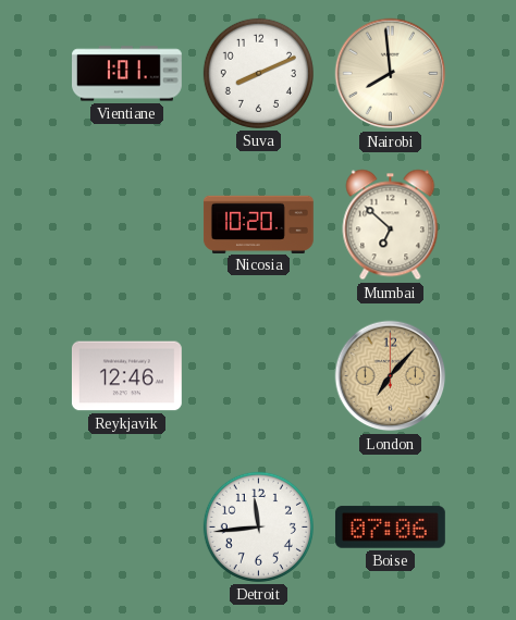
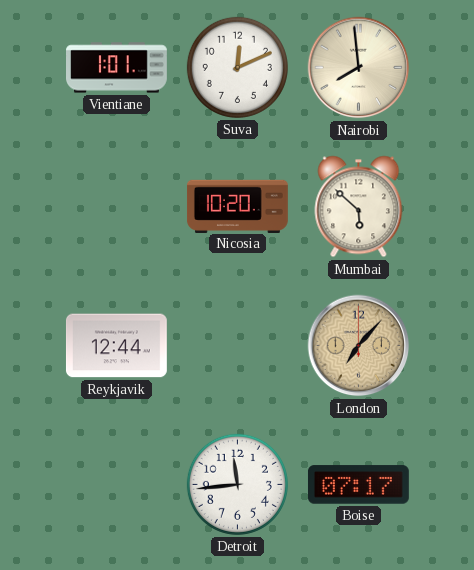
Suva: 8:11 -> 12:11 (237, 67)
Mumbai: 6:52 -> 5:52 (359, 207)
Reykjavik: 12:46 -> 12:44 (116, 346)
Boise: 07:06 -> 07:17 (358, 485)
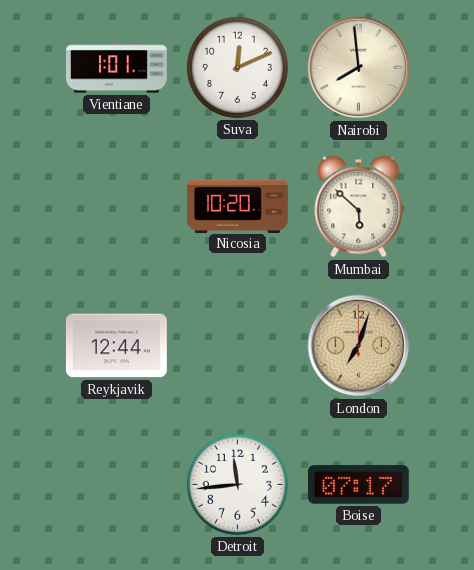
London: 7:07 -> 7:03 (359, 346)
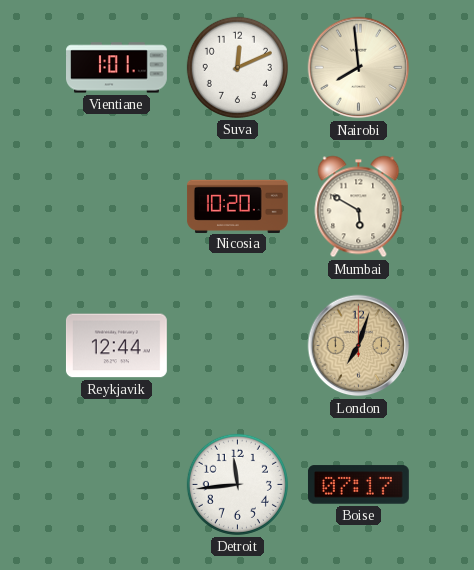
Mumbai: 5:52 -> 5:50 (359, 207)
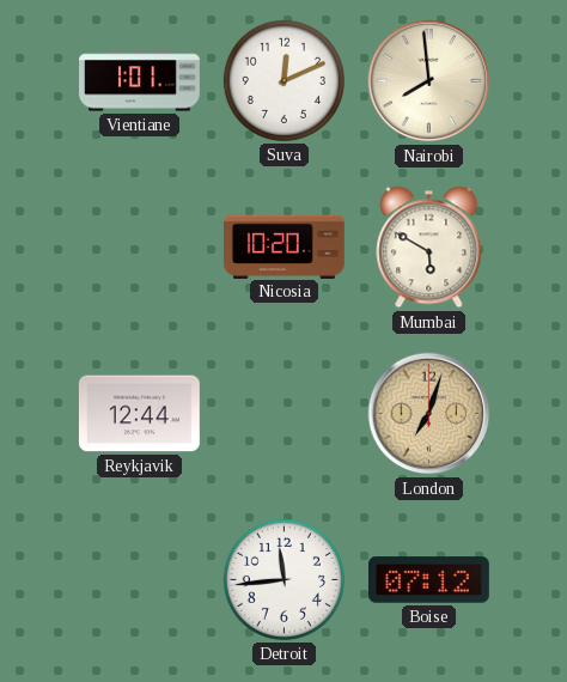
Boise: 07:17 -> 07:12 (428, 580)
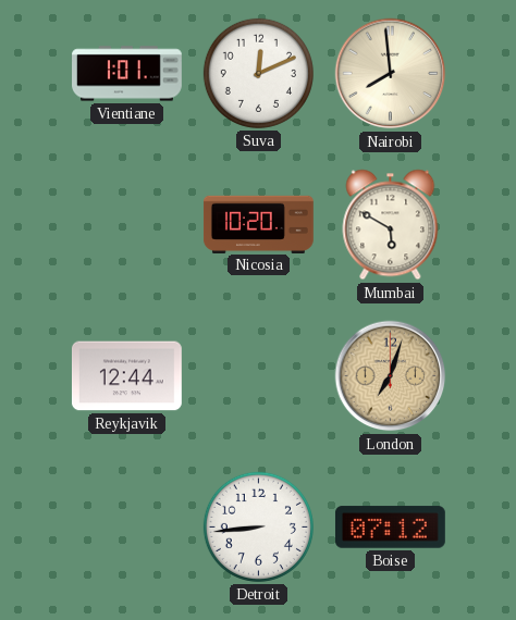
Detroit: 11:44 -> 8:44 (258, 526)
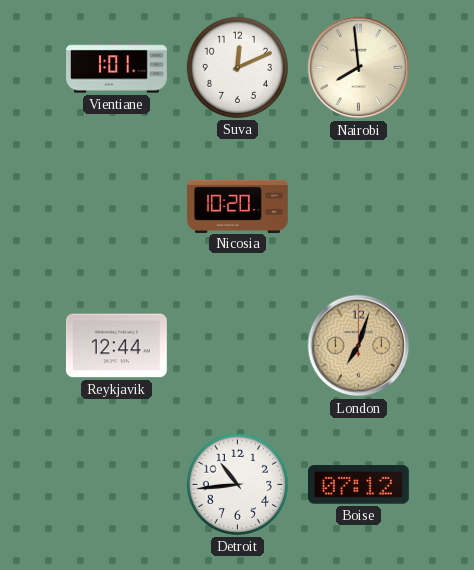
Mumbai: 5:50 -> none (391, 225)
Detroit: 8:44 -> 10:44 (237, 484)
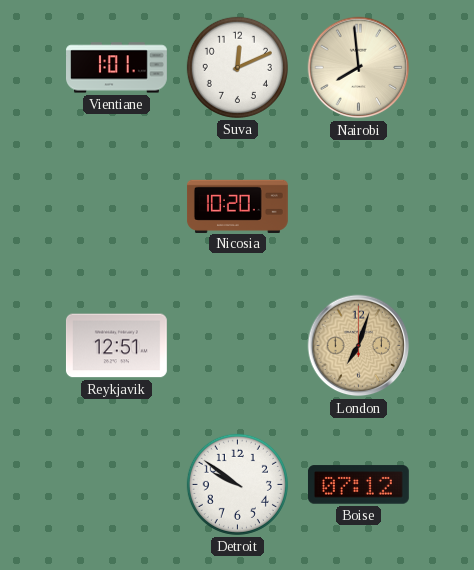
Reykjavik: 12:44 -> 12:51 (116, 346)
Detroit: 10:44 -> 9:51 (237, 484)
